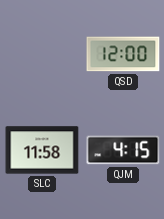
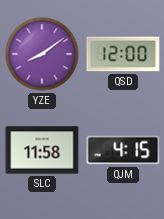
YZE: none -> 8:09 (42, 54)
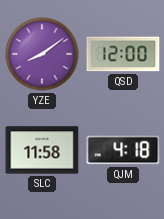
QJM: 4:15 -> 4:18 (123, 150)
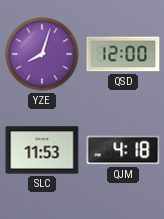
YZE: 8:09 -> 8:03 (42, 54)
SLC: 11:58 -> 11:53 (42, 150)
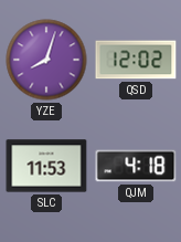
QSD: 12:00 -> 12:02 (136, 60)
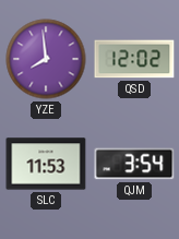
YZE: 8:03 -> 7:59 (46, 59)
QJM: 4:18 -> 3:54 (134, 164)
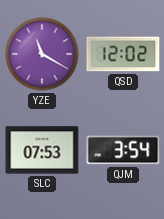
YZE: 7:59 -> 11:20 (42, 54)
SLC: 11:53 -> 07:53 (42, 150)
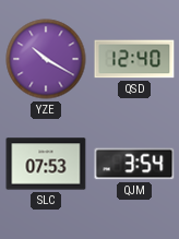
YZE: 11:20 -> 10:20 (46, 59)
QSD: 12:02 -> 12:40 (134, 59)
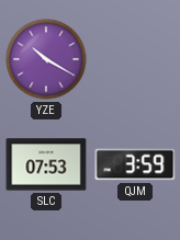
QSD: 12:40 -> none (134, 59)
QJM: 3:54 -> 3:59 (135, 164)
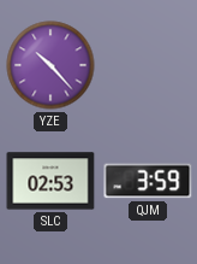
YZE: 10:20 -> 10:23 (50, 65)
SLC: 07:53 -> 02:53 (50, 181)
